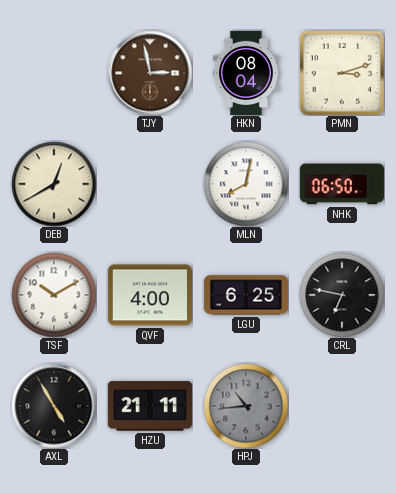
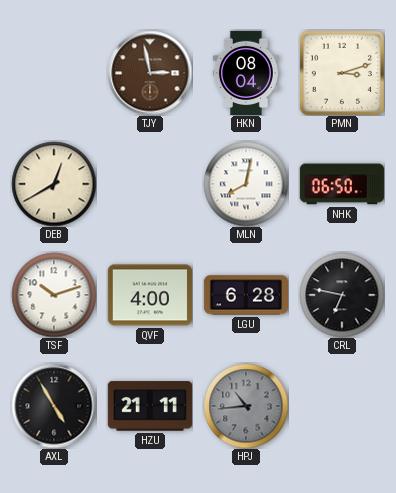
TSF: 10:10 -> 10:12 (54, 295)
LGU: 6:25 -> 6:28 (245, 295)
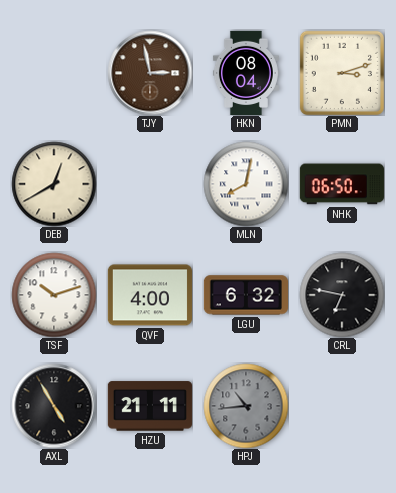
LGU: 6:28 -> 6:32 (245, 295)
